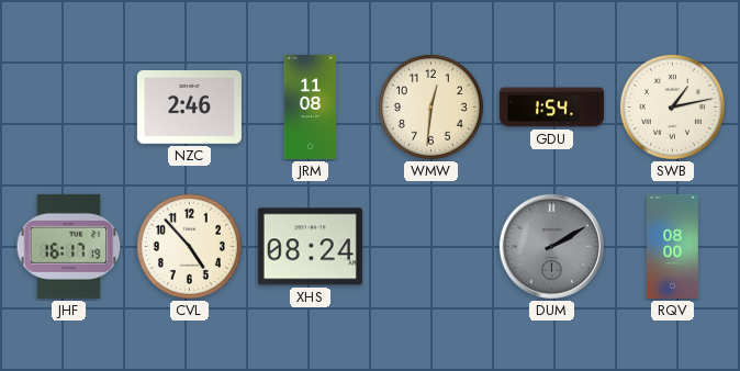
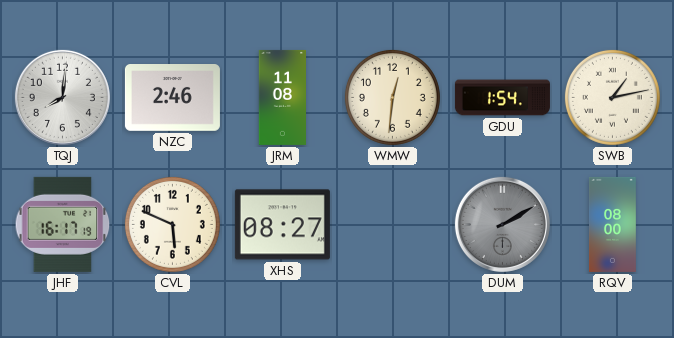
TQJ: none -> 8:01 (62, 97)
CVL: 4:53 -> 5:49 (172, 224)
XHS: 08:24 -> 08:27 (282, 225)
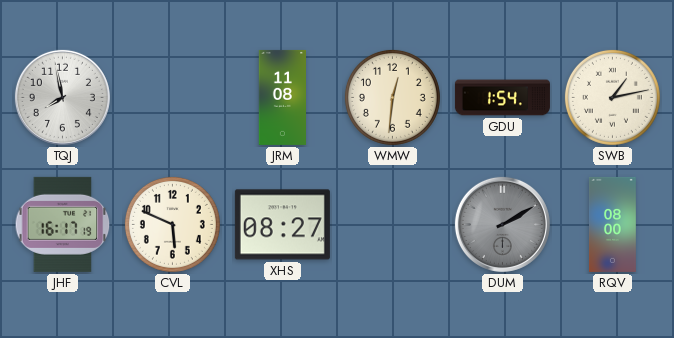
TQJ: 8:01 -> 7:58 (62, 97)
NZC: 2:46 -> none (172, 98)
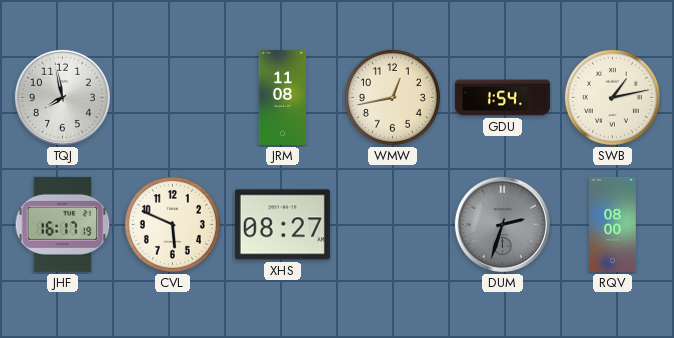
WMW: 12:31 -> 12:43 (392, 97)
DUM: 2:10 -> 2:33 (502, 224)
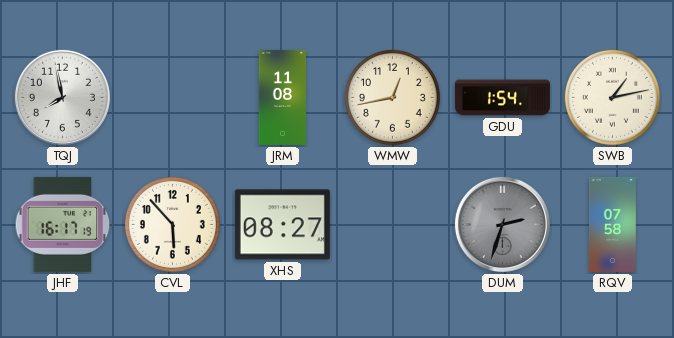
CVL: 5:49 -> 5:53 (172, 224)
RQV: 08:00 -> 07:58 (613, 224)
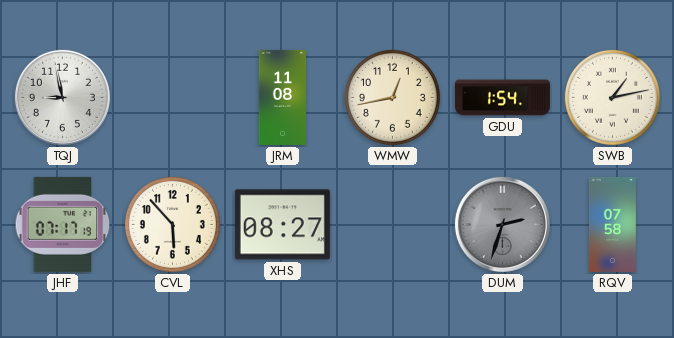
TQJ: 7:58 -> 8:58 (62, 97)
JHF: 16:17 -> 07:17 (63, 224)
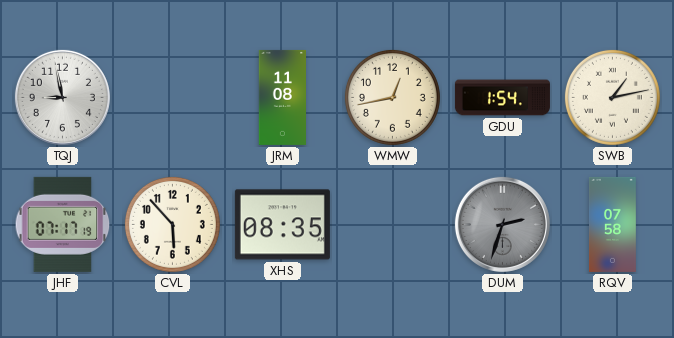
XHS: 08:27 -> 08:35 (282, 225)
